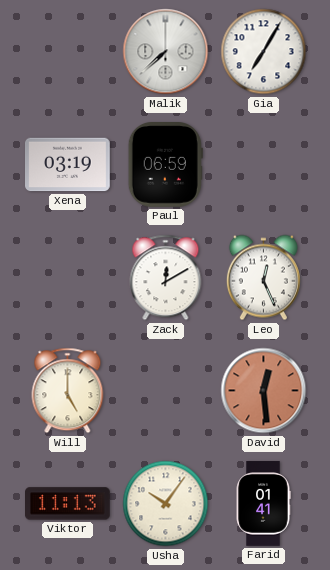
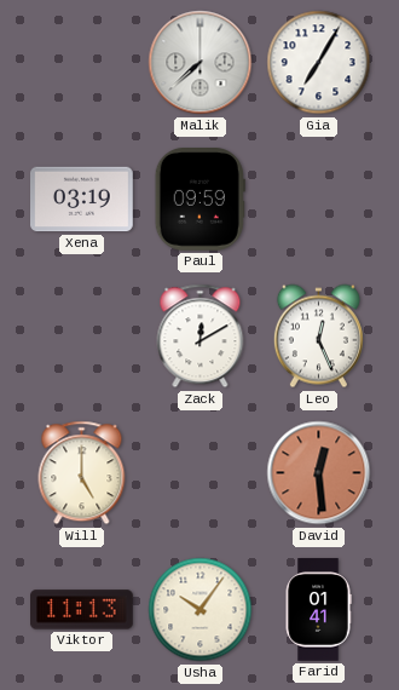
Paul: 06:59 -> 09:59 (199, 200)
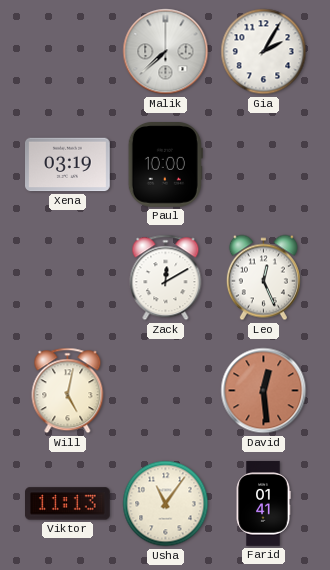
Gia: 7:05 -> 2:05 (264, 52)
Paul: 09:59 -> 10:00 (165, 165)
Will: 5:00 -> 5:02 (68, 391)
Usha: 10:06 -> 11:06 (166, 504)
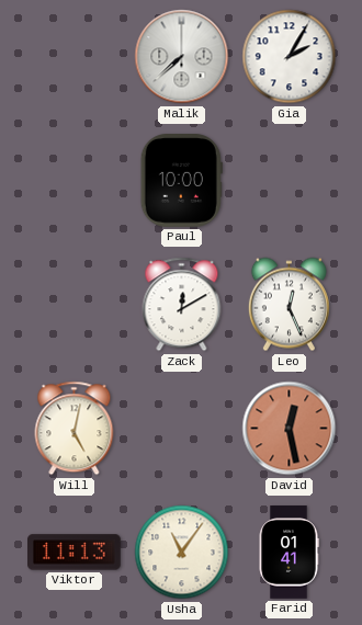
Xena: 03:19 -> none (68, 165)
David: 12:29 -> 12:28 (290, 429)
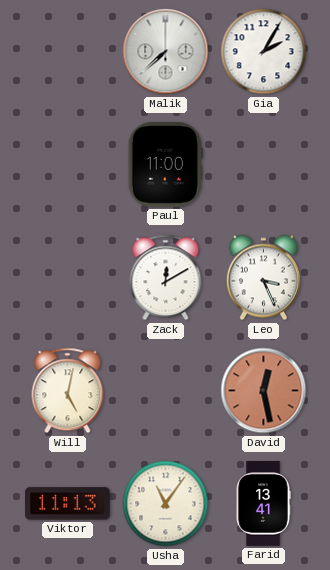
Paul: 10:00 -> 11:00 (165, 165)
Leo: 12:26 -> 3:26 (263, 278)
Farid: 01:41 -> 13:41 (263, 504)
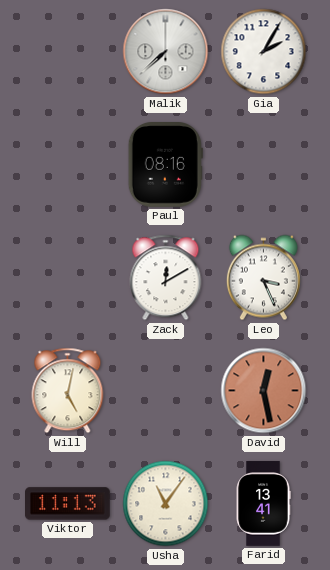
Paul: 11:00 -> 08:16 (165, 165)
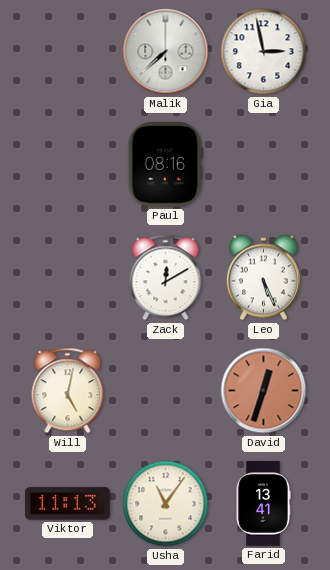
Gia: 2:05 -> 2:58 (264, 52)
Leo: 3:26 -> 5:26 (263, 278)
David: 12:28 -> 12:33 (264, 391)
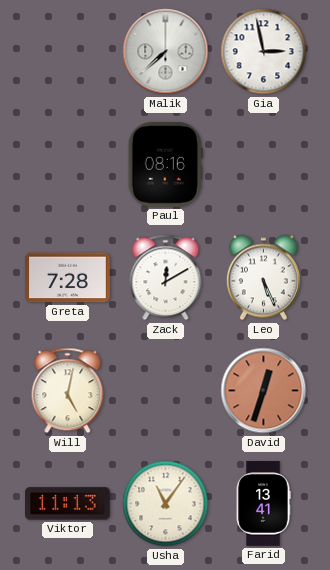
Greta: none -> 7:28 (68, 278)
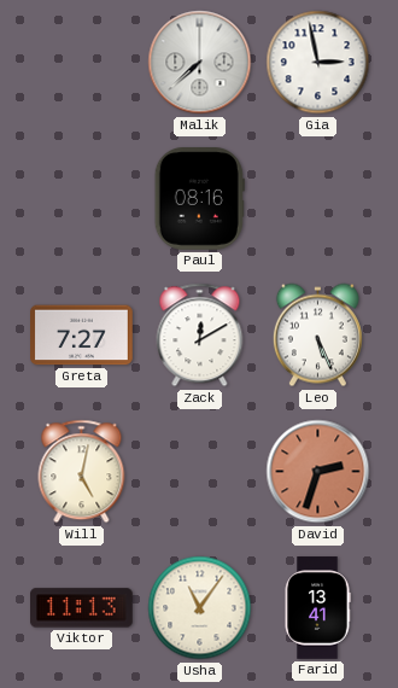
Greta: 7:28 -> 7:27 (82, 336)
David: 12:33 -> 2:33 (318, 472)
